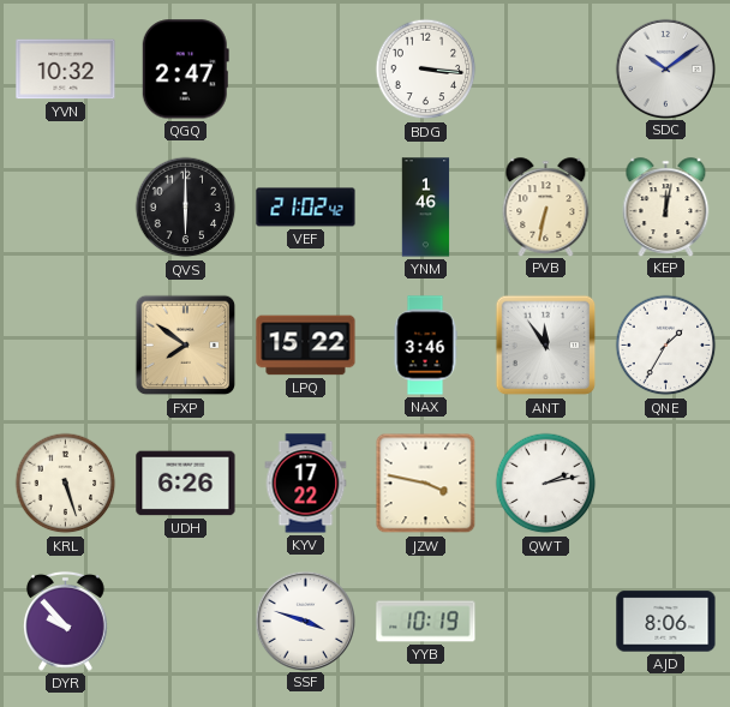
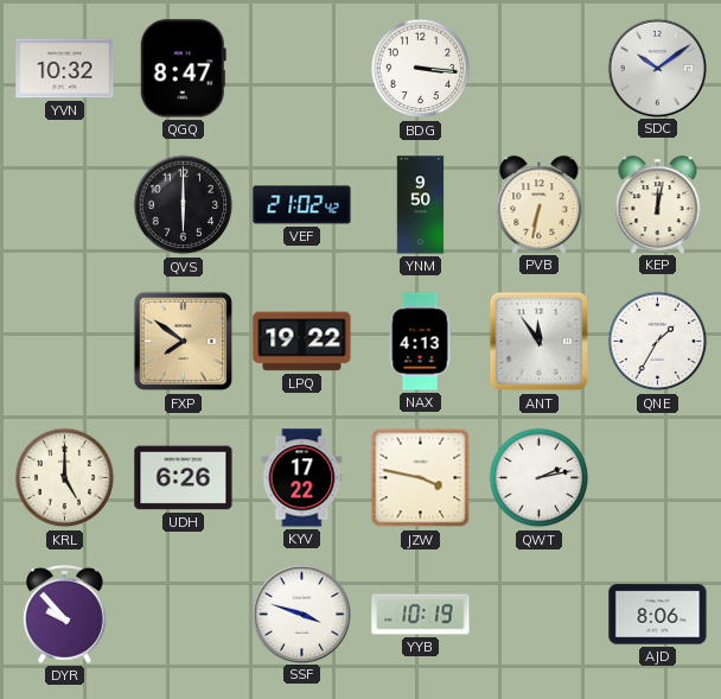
QGQ: 2:47 -> 8:47 (183, 69)
YNM: 1:46 -> 9:50 (421, 205)
LPQ: 15:22 -> 19:22 (302, 342)
NAX: 3:46 -> 4:13 (420, 342)
KRL: 5:27 -> 5:00 (65, 478)
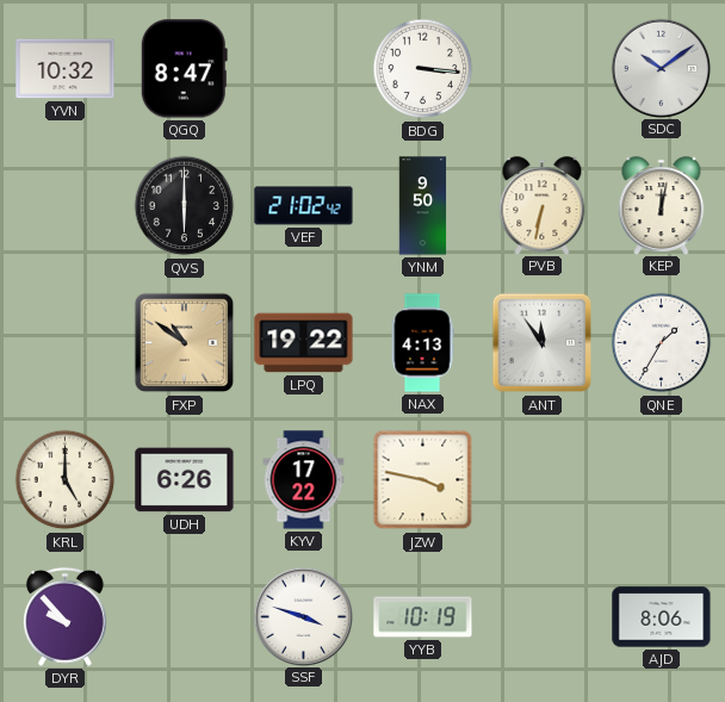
FXP: 7:51 -> 10:51 (185, 343)
QWT: 2:13 -> none (540, 478)
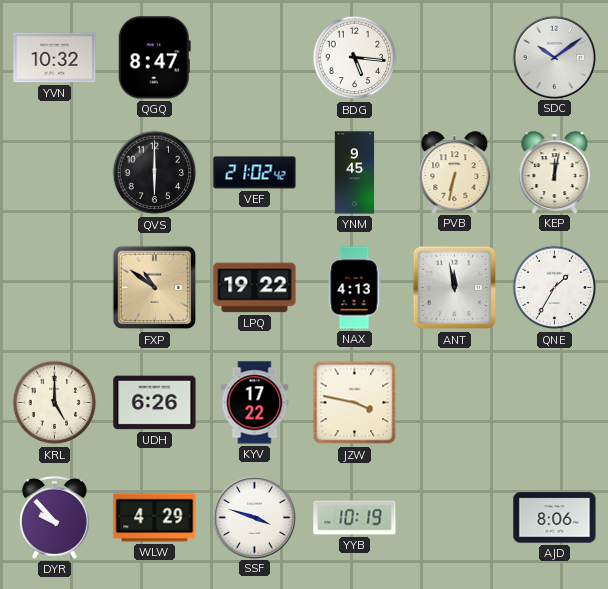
BDG: 3:16 -> 5:16 (355, 58)
YNM: 9:50 -> 9:45 (355, 173)
ANT: 11:54 -> 11:58 (455, 288)
WLW: none -> 4:29 (155, 518)
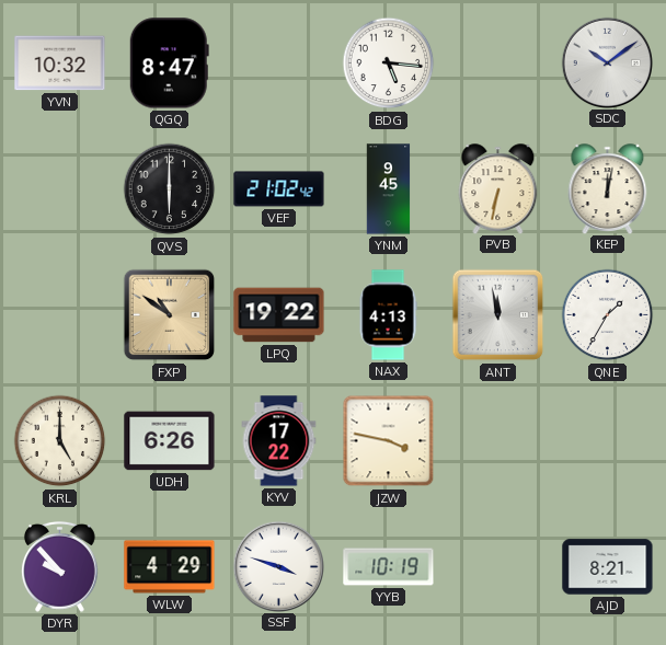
AJD: 8:06 -> 8:21 (608, 567)
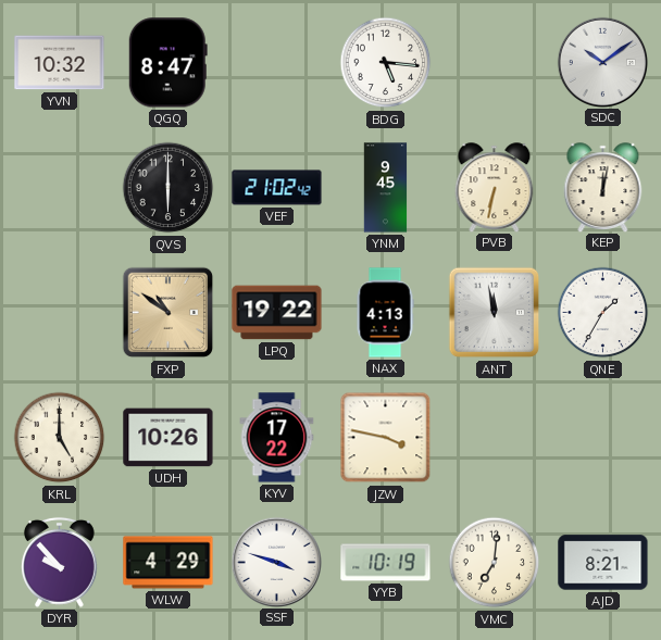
UDH: 6:26 -> 10:26 (169, 438)
VMC: none -> 7:01 (495, 563)
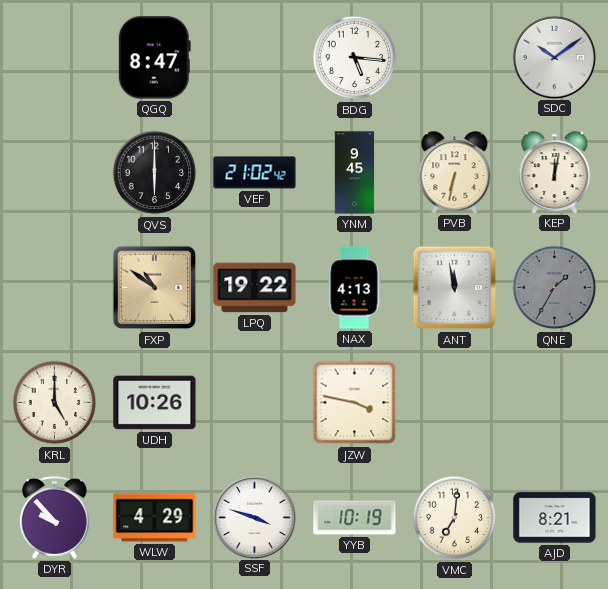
YVN: 10:32 -> none (60, 63)
QNE dial: white -> grey (555, 288)
KYV: 17:22 -> none (277, 438)
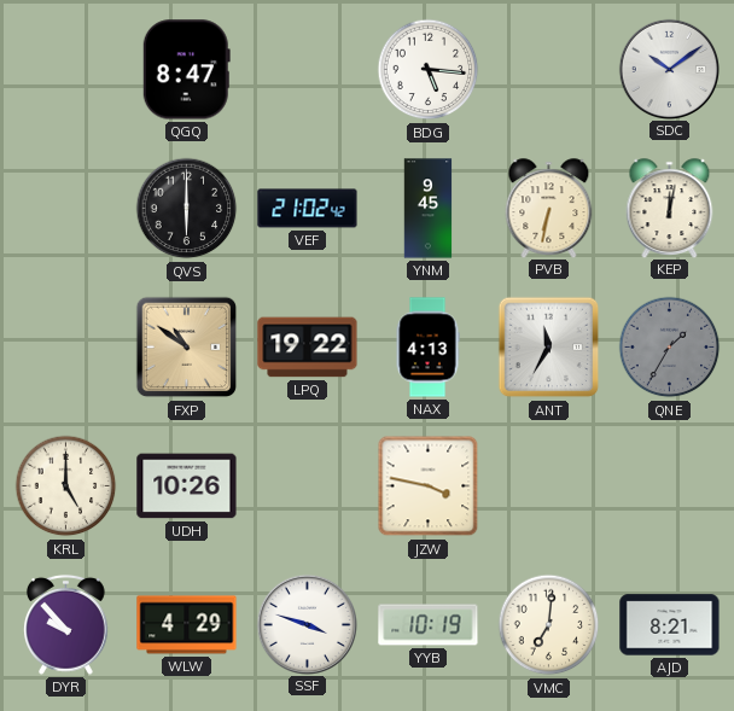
ANT: 11:58 -> 11:35 (549, 348)
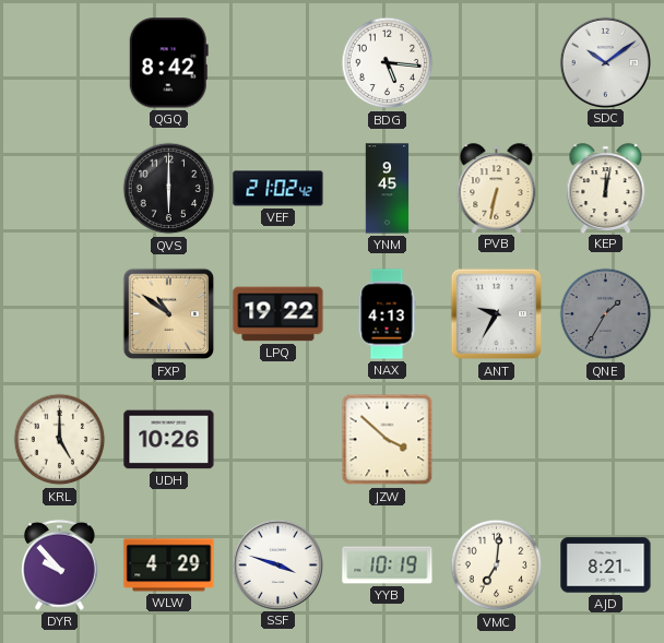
QGQ: 8:47 -> 8:42 (168, 63)
ANT: 11:35 -> 9:35 (497, 314)
JZW: 3:47 -> 3:52 (388, 440)
